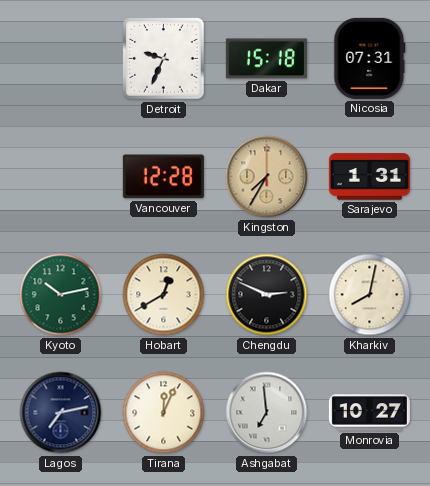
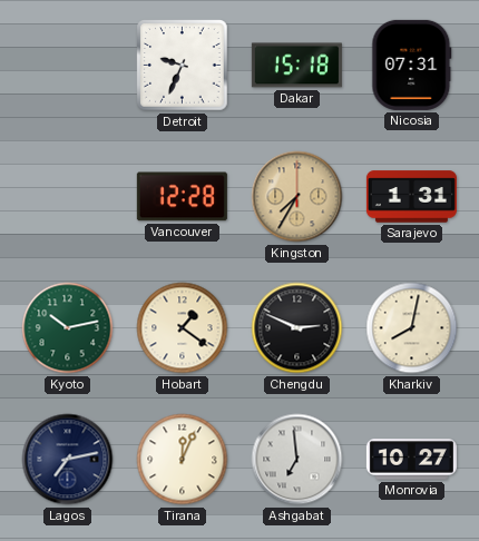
Hobart: 12:40 -> 1:21 (183, 328)
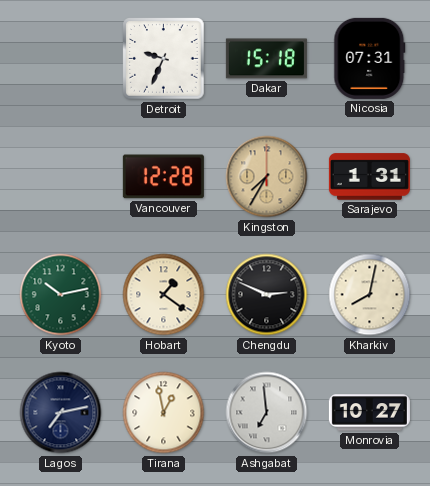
Tirana: 12:04 -> 12:58 (164, 413)
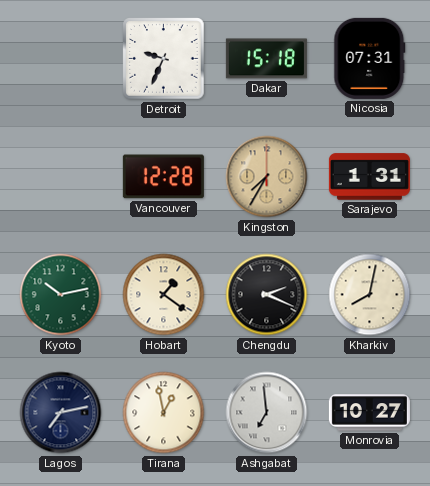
Chengdu: 2:49 -> 2:19 (267, 295)
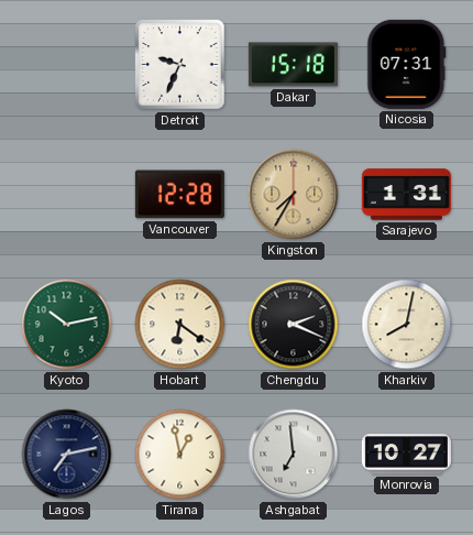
Hobart: 1:21 -> 6:21 (180, 325)
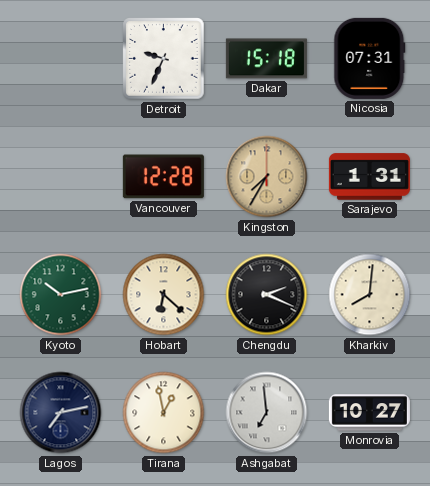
Hobart: 6:21 -> 6:22 (164, 295)
Kharkiv: 8:02 -> 8:01 (370, 295)
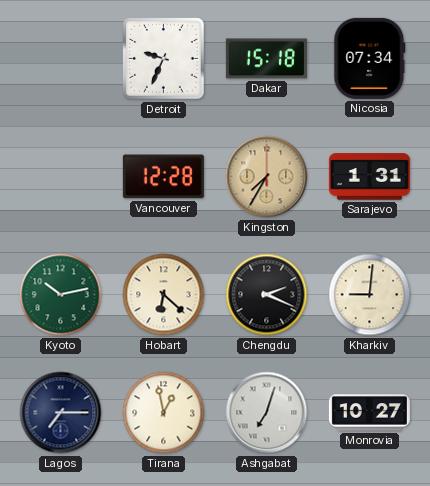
Nicosia: 07:31 -> 07:34 (370, 58)
Kharkiv: 8:01 -> 9:01 (370, 295)
Lagos: 7:13 -> 7:15 (61, 413)
Ashgabat: 6:59 -> 7:03 (267, 413)
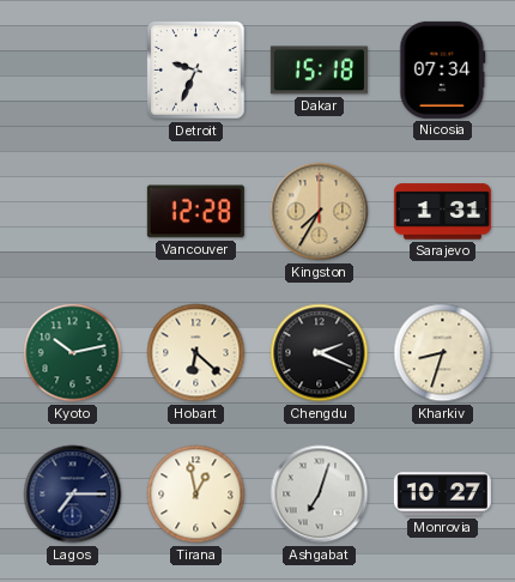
Kharkiv: 9:01 -> 8:33 (443, 353)
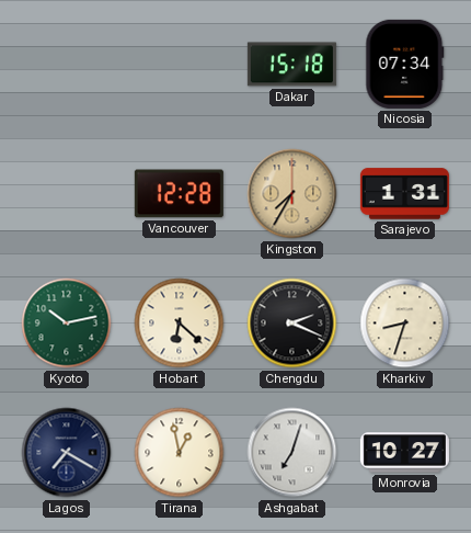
Detroit: 9:34 -> none (196, 71)
Lagos: 7:15 -> 7:20 (67, 453)
